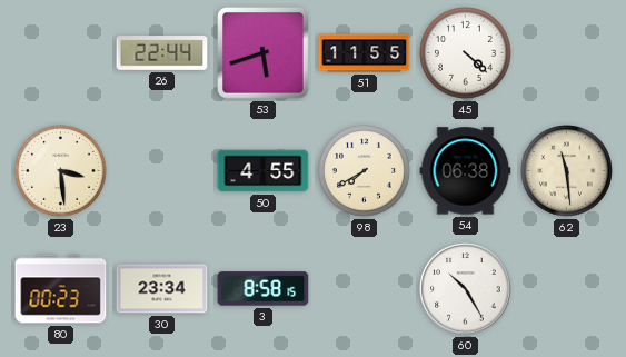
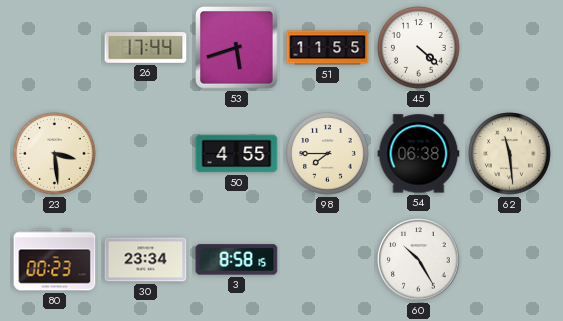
26: 22:44 -> 17:44 (146, 48)
98: 7:40 -> 7:45 (328, 154)
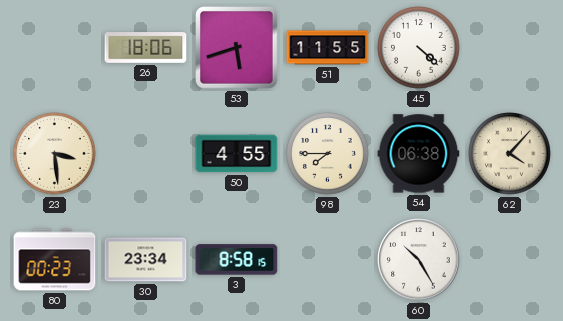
26: 17:44 -> 18:06 (146, 48)
62: 11:29 -> 4:07 (510, 154)
